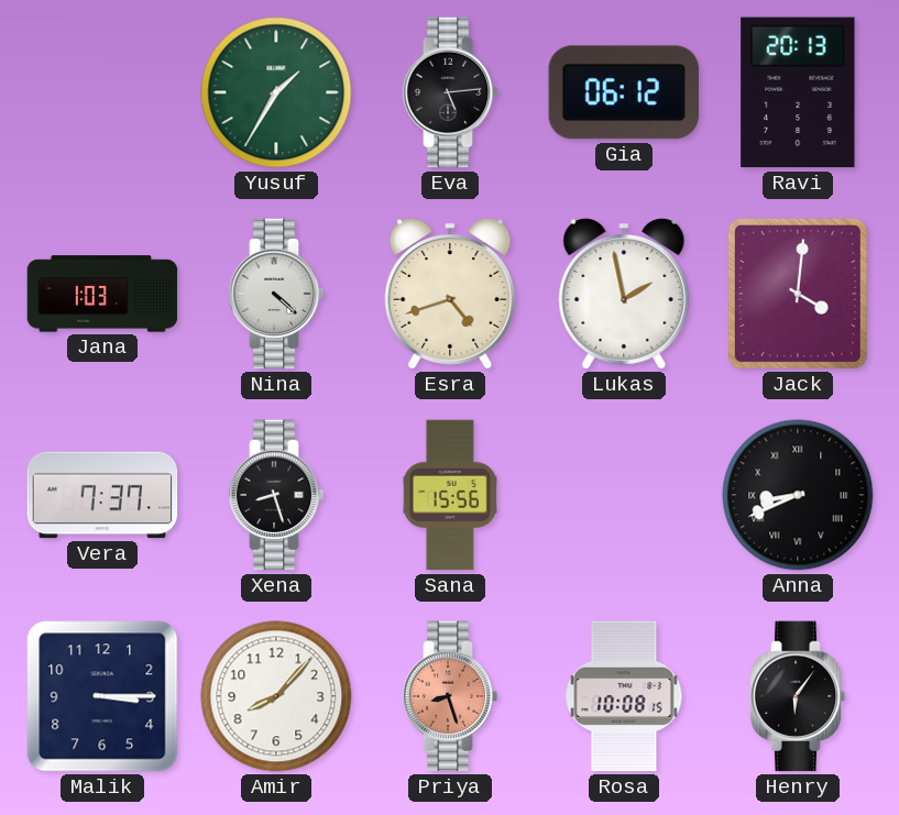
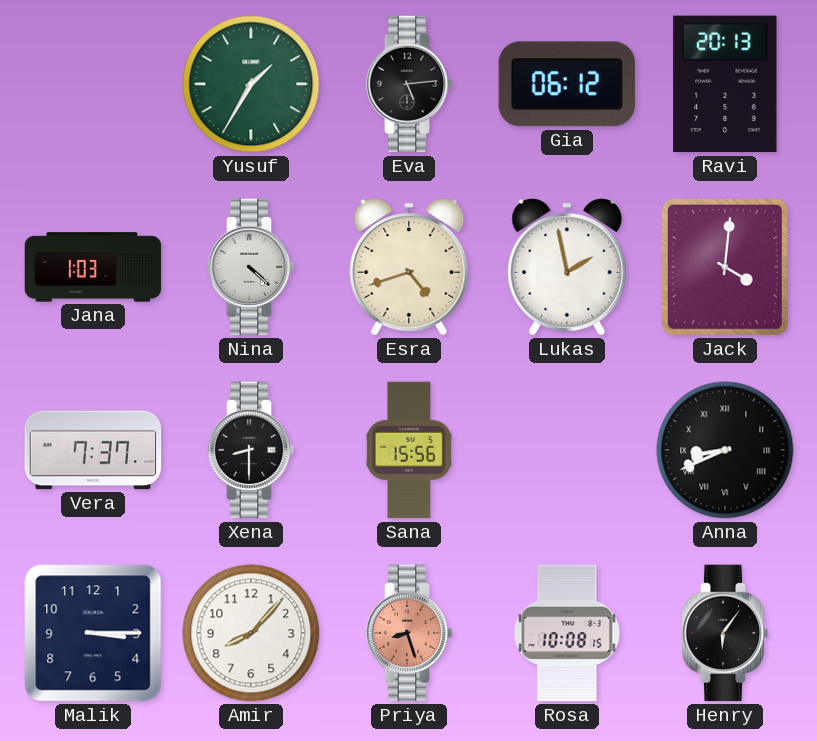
Xena: 8:27 -> 8:30 (251, 450)
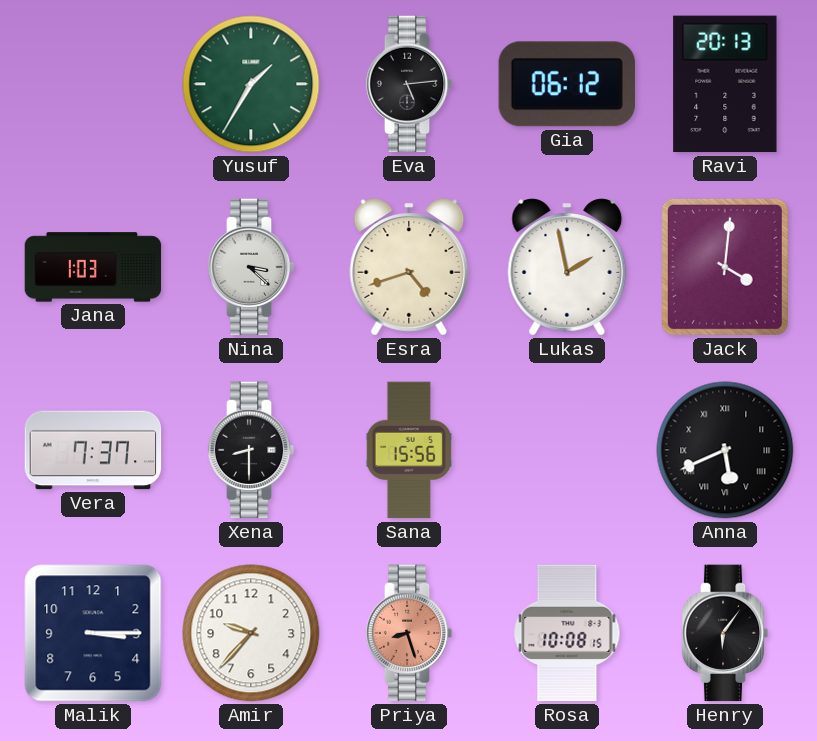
Nina: 4:22 -> 3:22 (251, 267)
Anna: 8:41 -> 5:41 (725, 450)
Amir: 8:07 -> 9:37 (251, 633)
